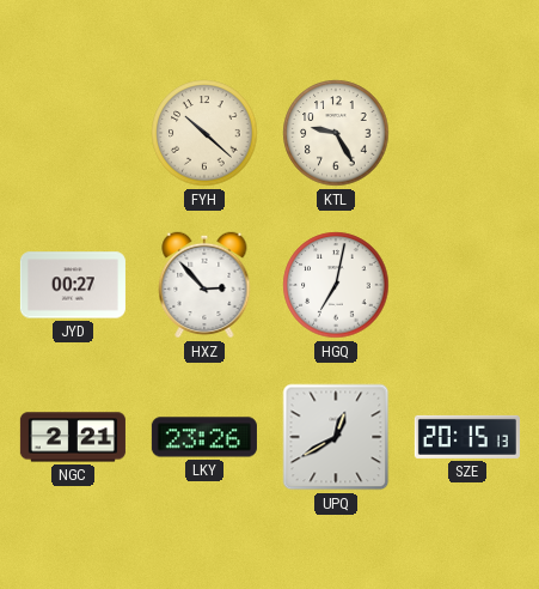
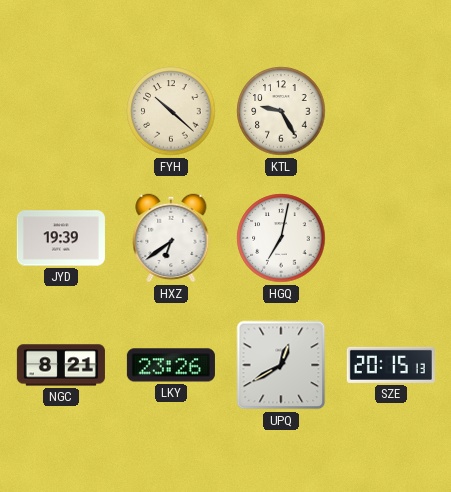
JYD: 00:27 -> 19:39 (61, 238)
HXZ: 2:53 -> 6:39 (171, 238)
NGC: 2:21 -> 8:21 (61, 365)
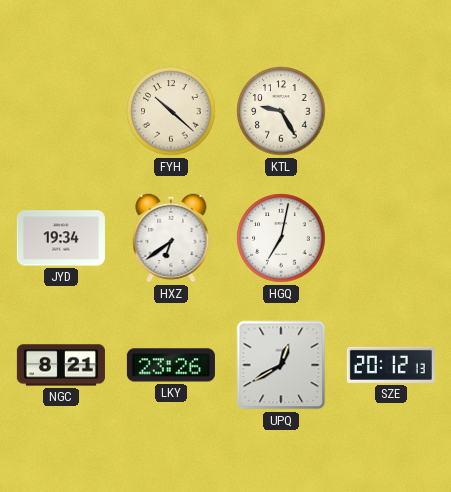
JYD: 19:39 -> 19:34 (61, 238)
SZE: 20:15 -> 20:12 (391, 365)
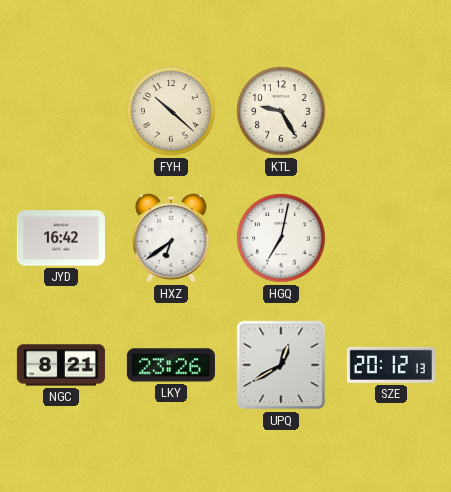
JYD: 19:34 -> 16:42 (61, 238)
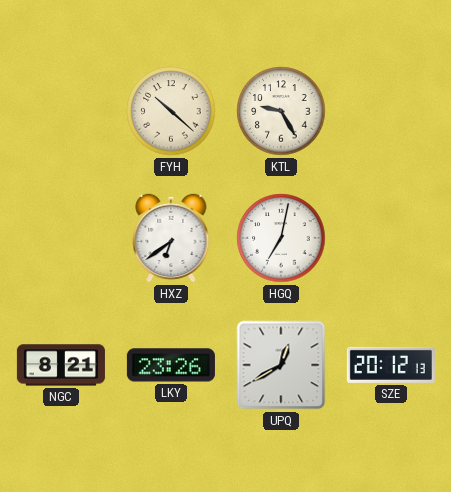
JYD: 16:42 -> none (61, 238)
